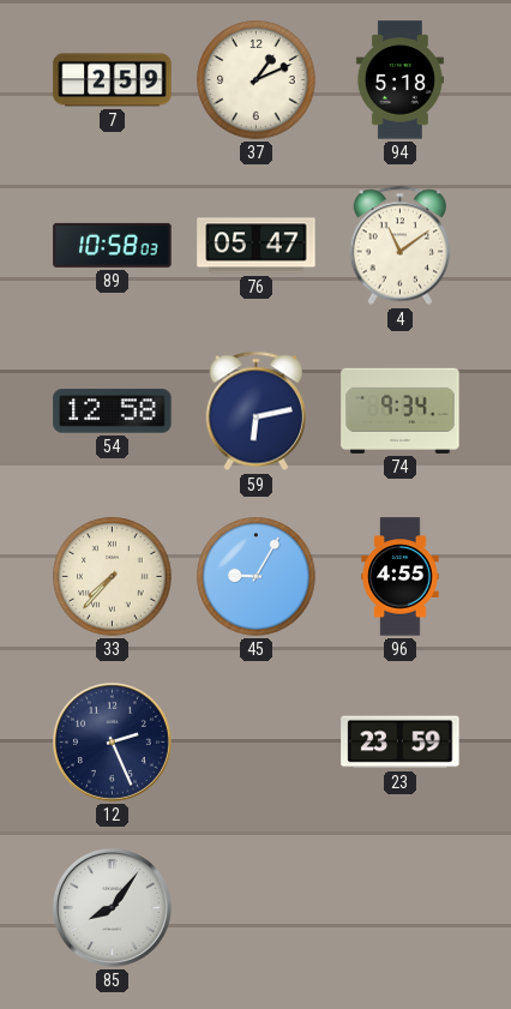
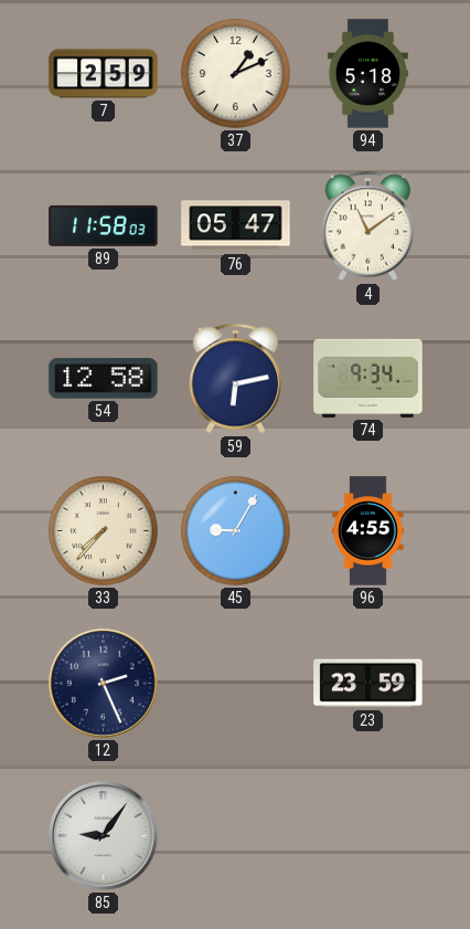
89: 10:58 -> 11:58 (104, 225)
85: 8:06 -> 9:06 (103, 835)
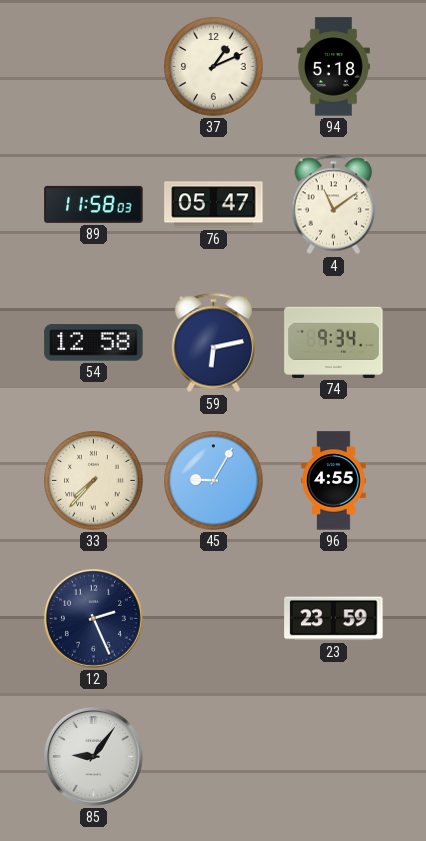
7: 2:59 -> none (104, 74)
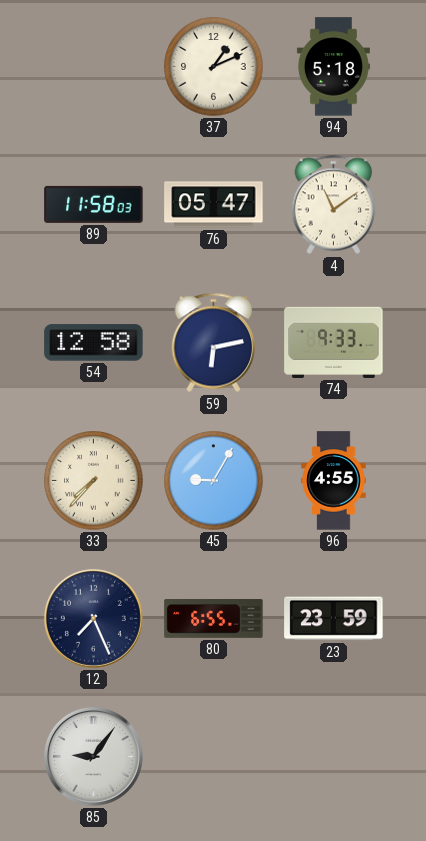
74: 9:34 -> 9:33 (334, 342)
12: 2:26 -> 7:26 (93, 618)
80: none -> 6:55 (214, 619)
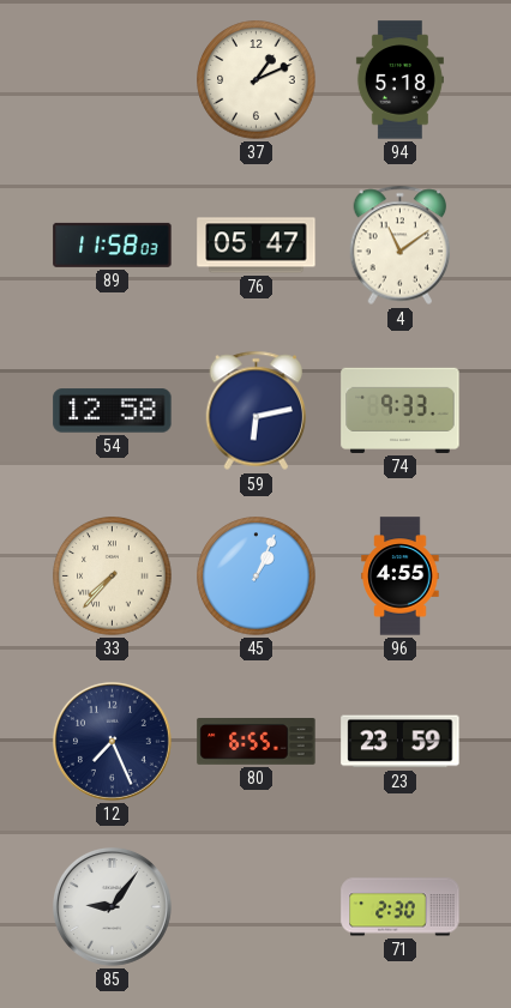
45: 9:05 -> 1:04 (257, 577)
71: none -> 2:30 (401, 907)
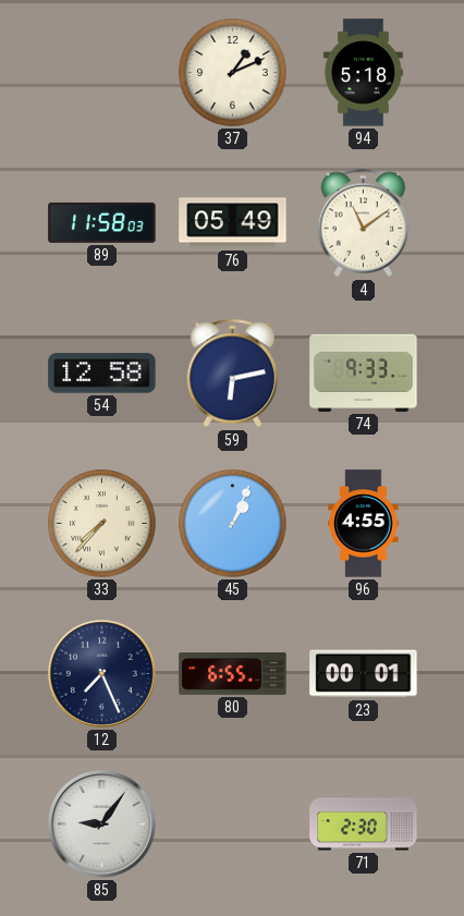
76: 05:47 -> 05:49 (233, 223)
23: 23:59 -> 00:01 (364, 674)
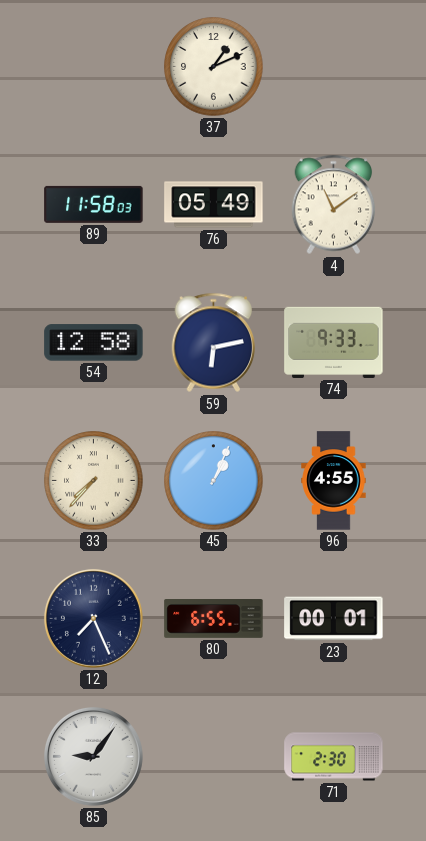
94: 5:18 -> none (363, 73)
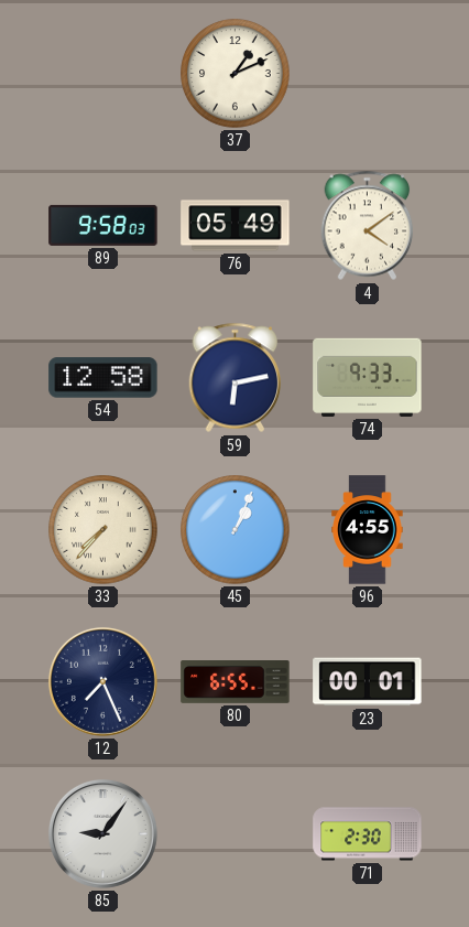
89: 11:58 -> 9:58 (103, 225)
4: 11:09 -> 4:09 (368, 226)
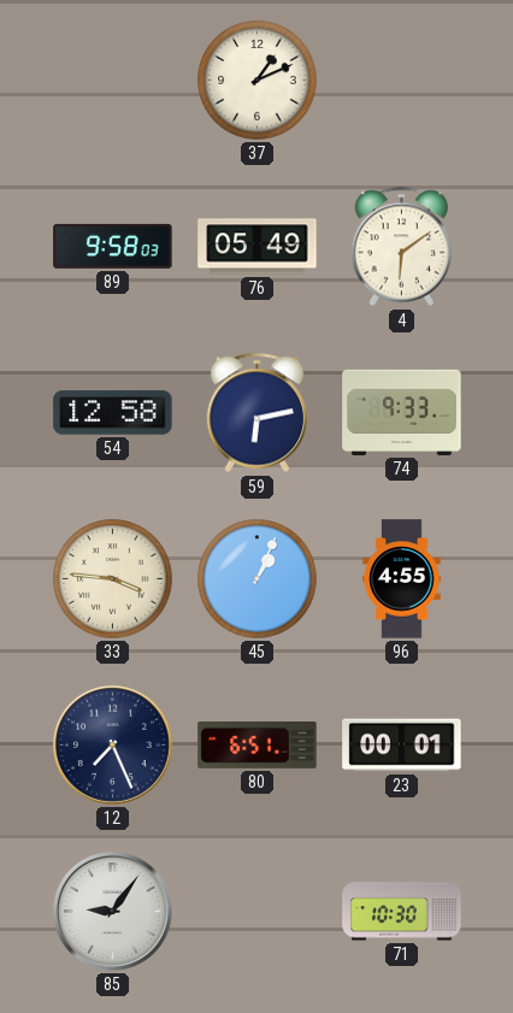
4: 4:09 -> 6:09 (402, 247)
33: 7:37 -> 3:46 (113, 579)
80: 6:55 -> 6:51 (258, 746)
71: 2:30 -> 10:30 (402, 912)
